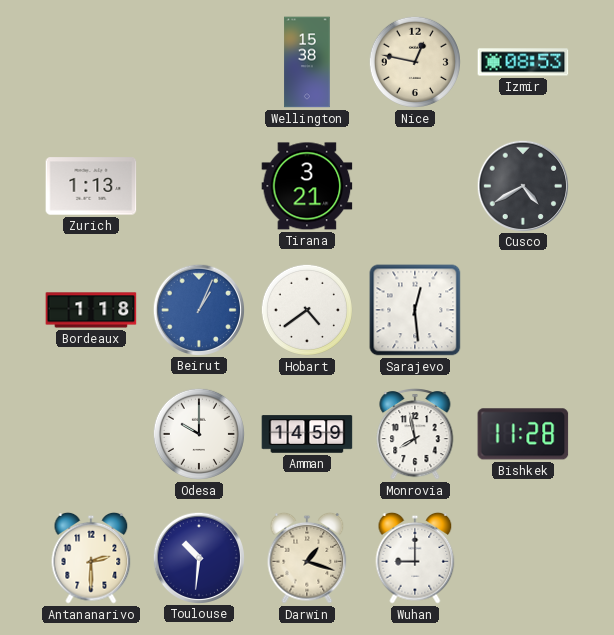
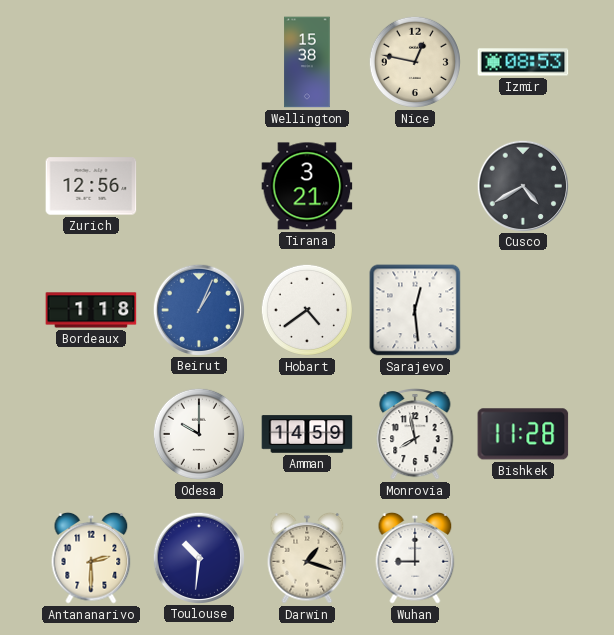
Zurich: 1:13 -> 12:56 (91, 186)
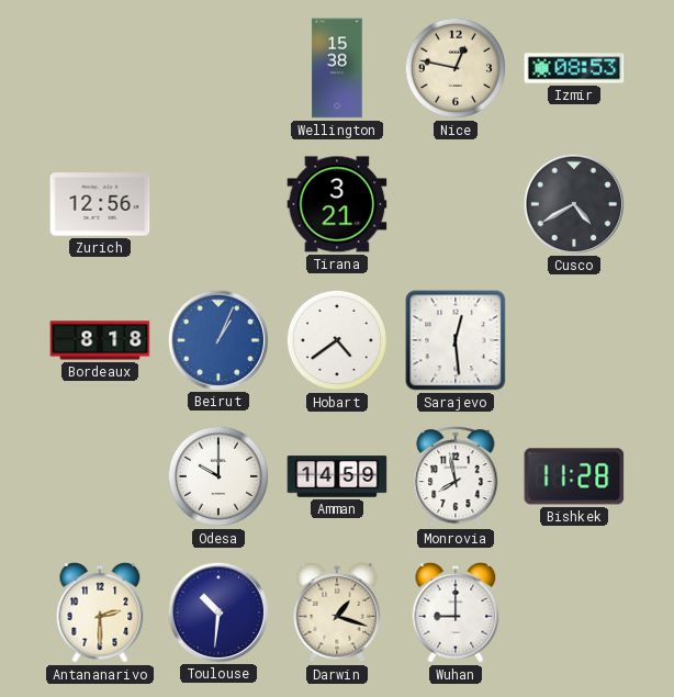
Bordeaux: 1:18 -> 8:18 (100, 340)
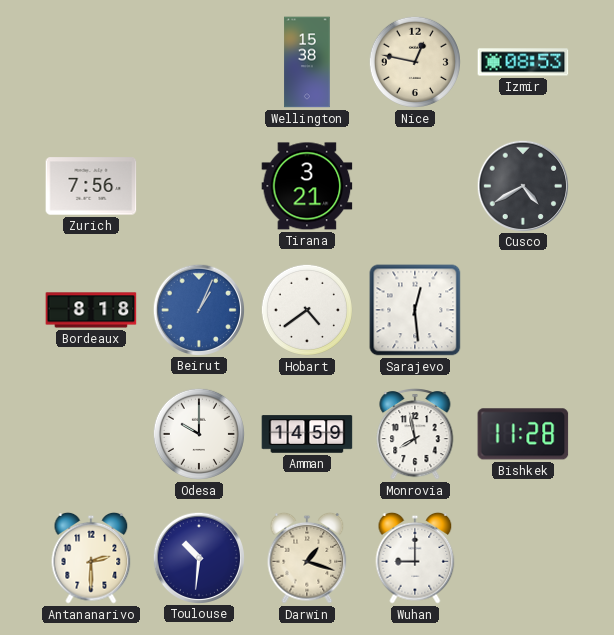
Zurich: 12:56 -> 7:56 (91, 186)
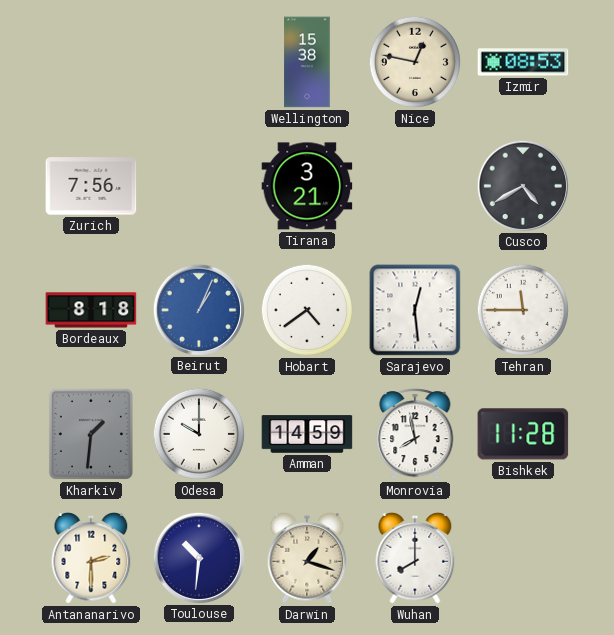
Tehran: none -> 11:45 (523, 310)
Kharkiv: none -> 1:31 (91, 434)
Wuhan: 9:00 -> 8:00 (415, 558)
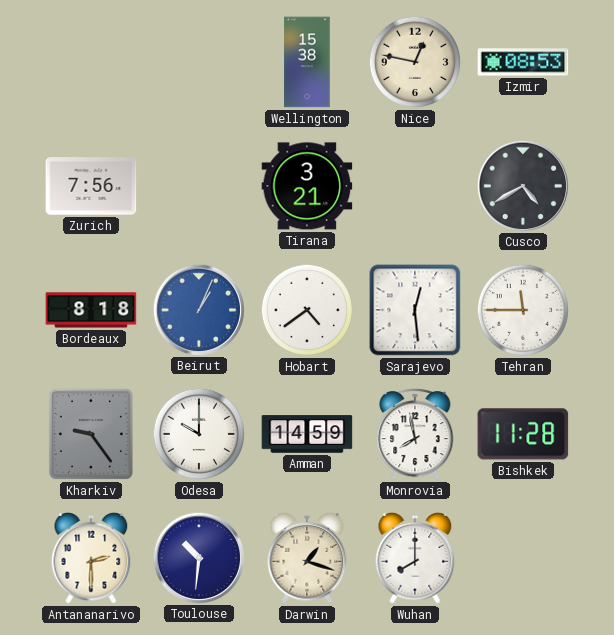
Kharkiv: 1:31 -> 9:24 (91, 434)
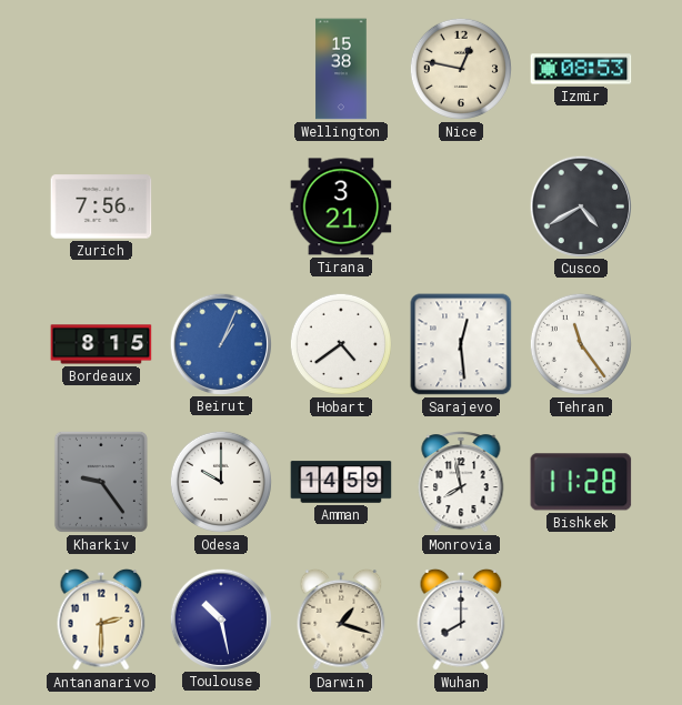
Bordeaux: 8:18 -> 8:15 (101, 344)
Tehran: 11:45 -> 11:24 (581, 344)
Toulouse: 10:31 -> 10:28 (220, 618)
